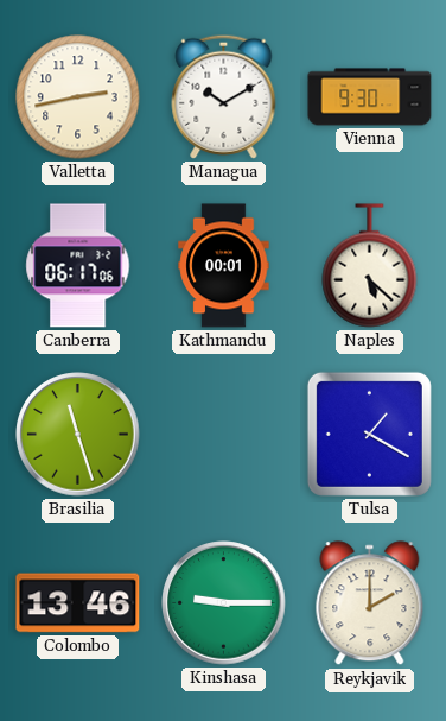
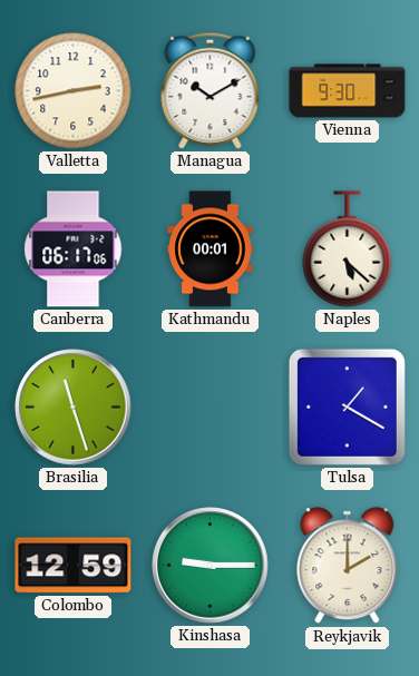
Colombo: 13:46 -> 12:59 (74, 566)
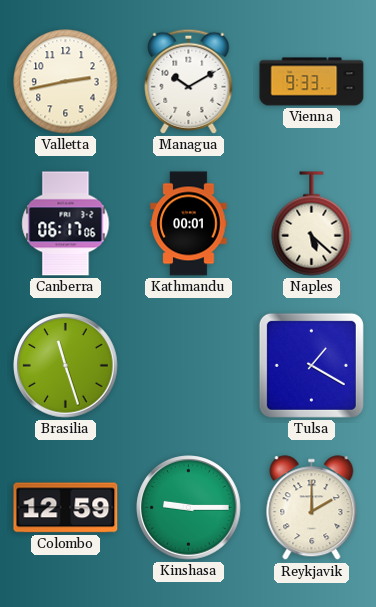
Vienna: 9:30 -> 9:33 (312, 82)
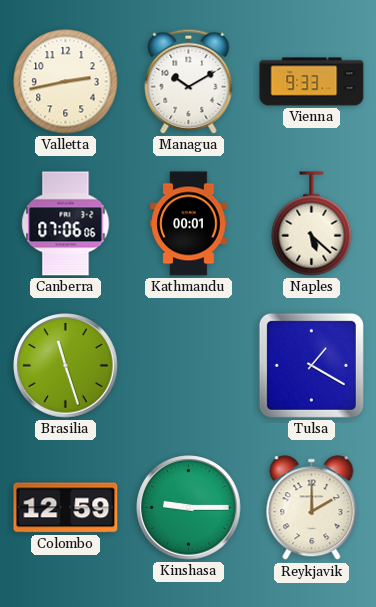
Canberra: 06:17 -> 07:06 (66, 224)
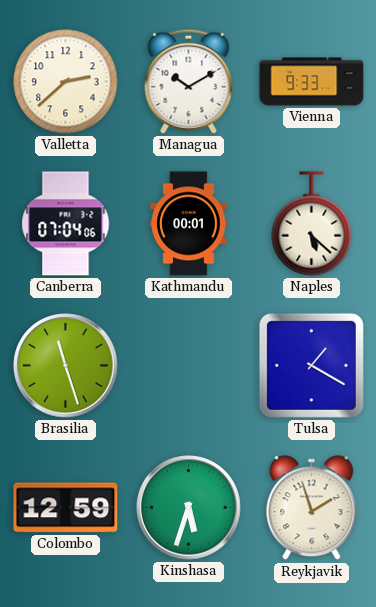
Valletta: 2:43 -> 2:38 (66, 82)
Canberra: 07:06 -> 07:04 (66, 224)
Kinshasa: 9:15 -> 5:33 (189, 508)
Reykjavik: 2:00 -> 1:57 (312, 508)
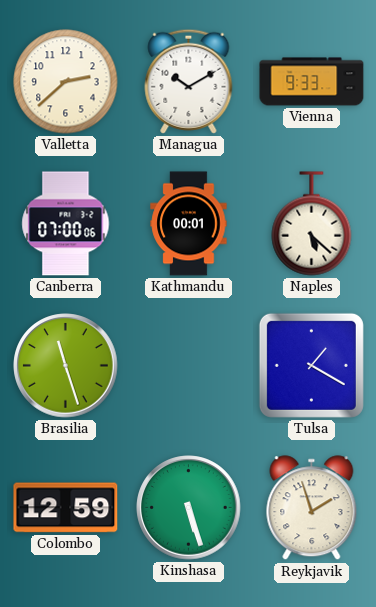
Canberra: 07:04 -> 07:00 (66, 224)
Kinshasa: 5:33 -> 5:27 (189, 508)
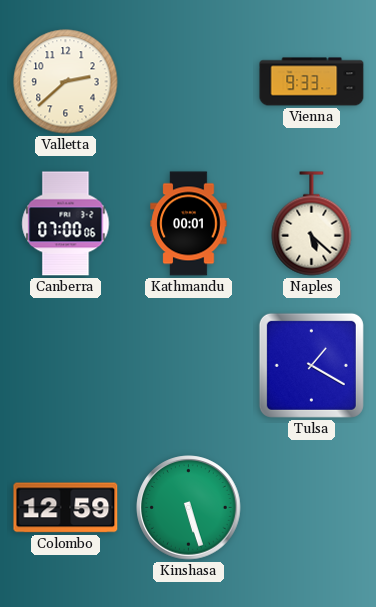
Managua: 10:10 -> none (189, 81)
Brasilia: 11:27 -> none (66, 366)
Reykjavik: 1:57 -> none (312, 508)
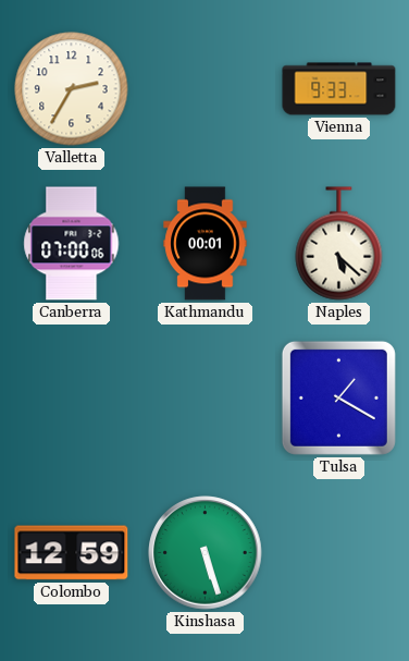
Valletta: 2:38 -> 2:35 (72, 89)
